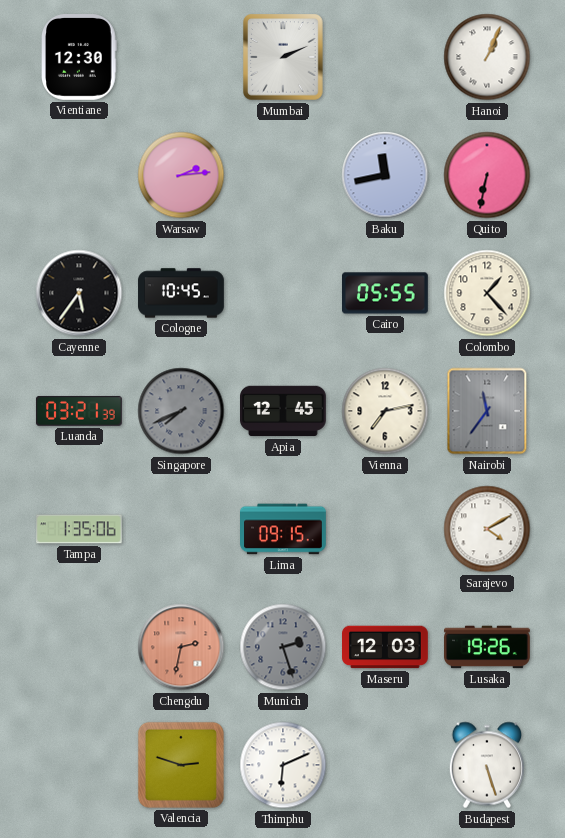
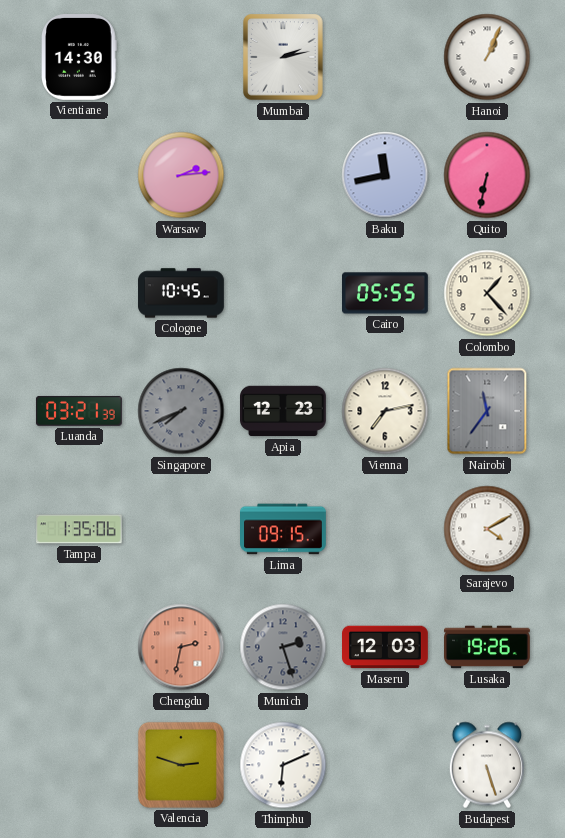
Vientiane: 12:30 -> 14:30 (80, 58)
Mumbai: 2:11 -> 2:13 (284, 57)
Cayenne: 5:36 -> none (79, 293)
Apia: 12:45 -> 12:23 (284, 411)
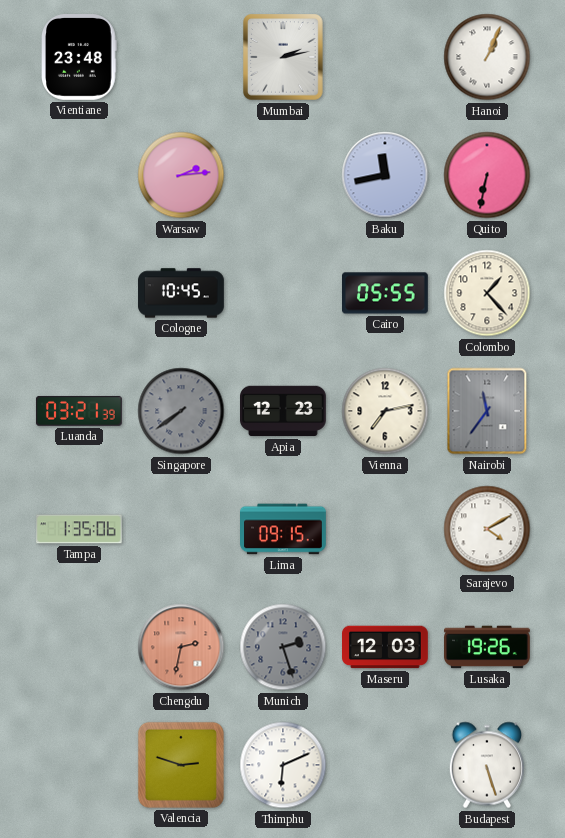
Vientiane: 14:30 -> 23:48 (80, 58)
Singapore: 7:41 -> 7:39 (181, 411)
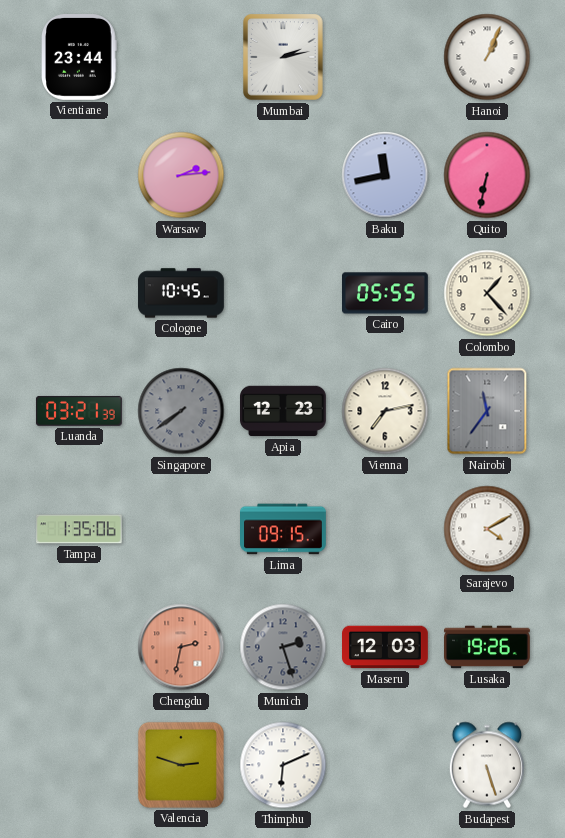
Vientiane: 23:48 -> 23:44 (80, 58)
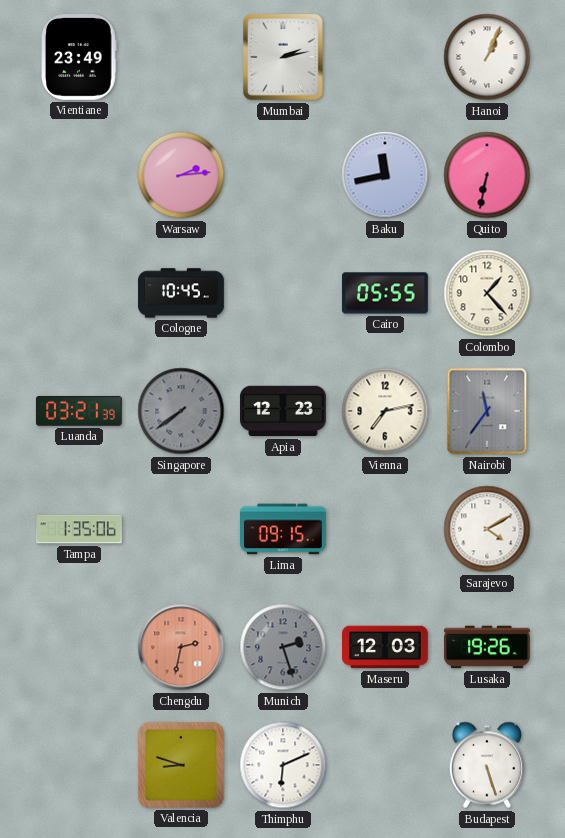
Vientiane: 23:44 -> 23:49 (80, 58)
Valencia: 2:48 -> 8:48 (181, 765)
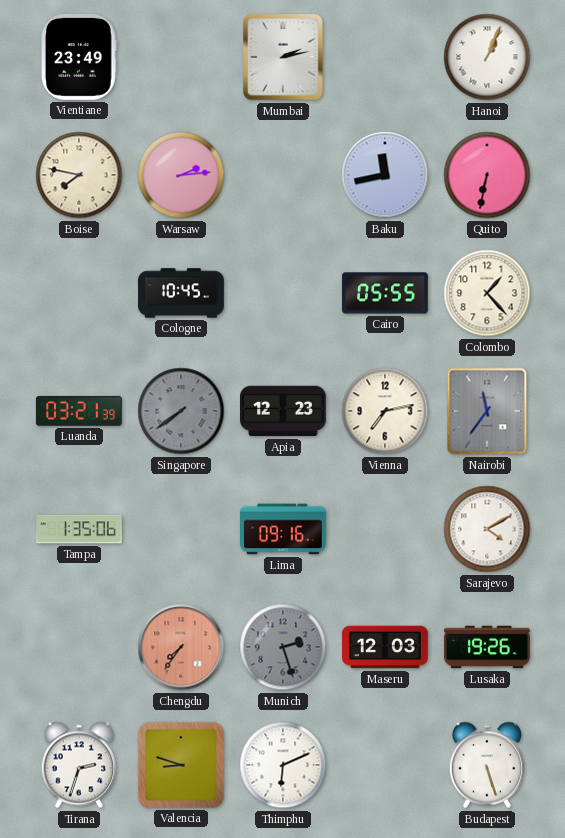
Boise: none -> 7:47 (79, 175)
Lima: 09:15 -> 09:16 (284, 529)
Chengdu: 2:32 -> 7:36 (181, 647)
Tirana: none -> 2:33 (78, 765)
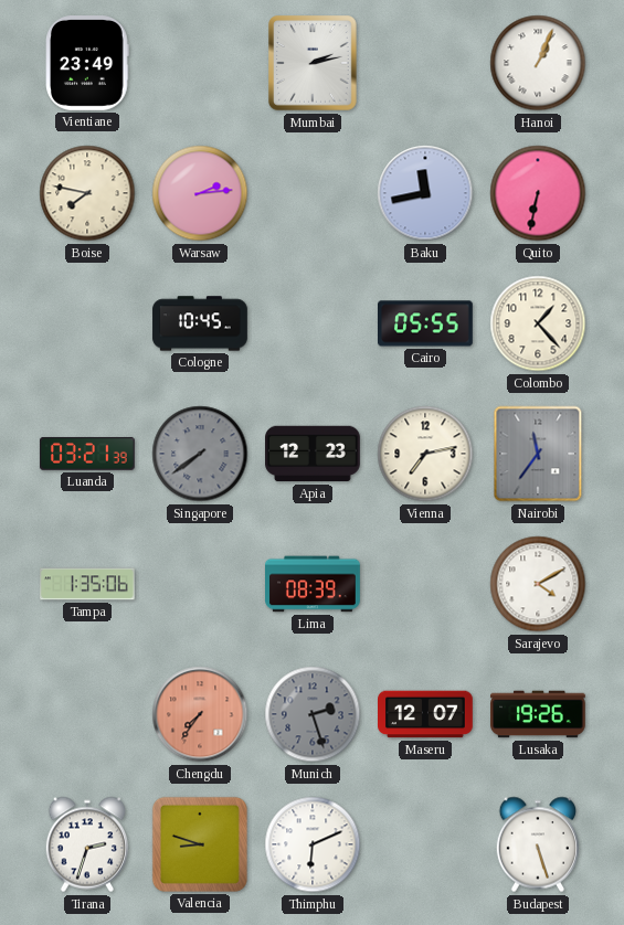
Lima: 09:16 -> 08:39 (314, 584)
Maseru: 12:03 -> 12:07 (426, 714)
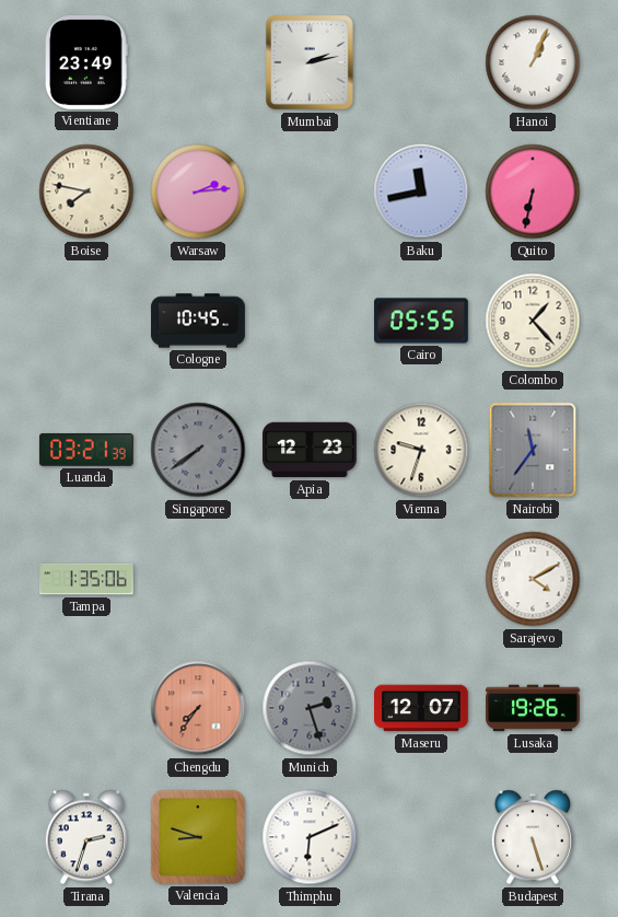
Vienna: 7:13 -> 9:33 (421, 450)
Lima: 08:39 -> none (314, 584)
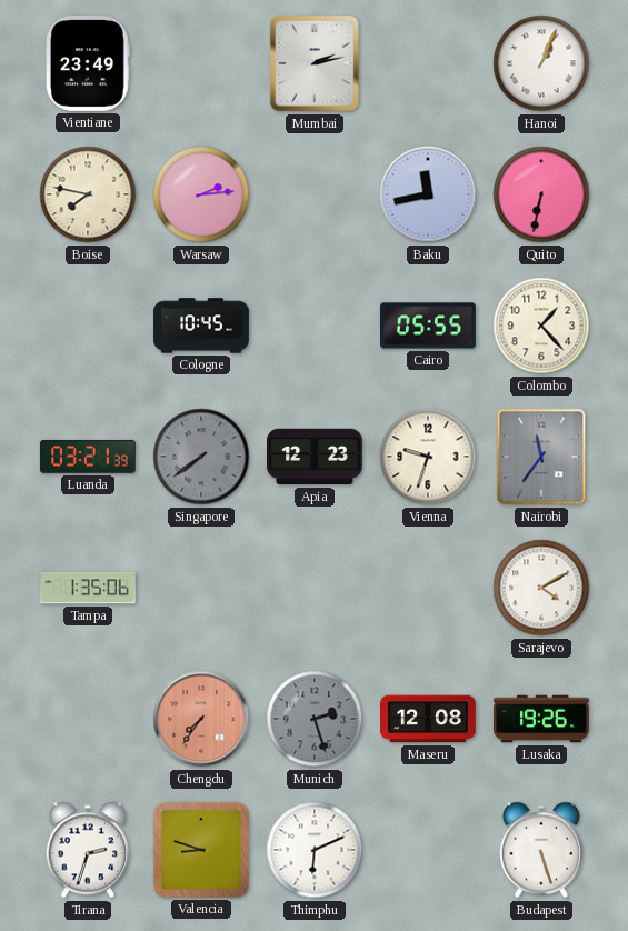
Maseru: 12:07 -> 12:08 (429, 719)
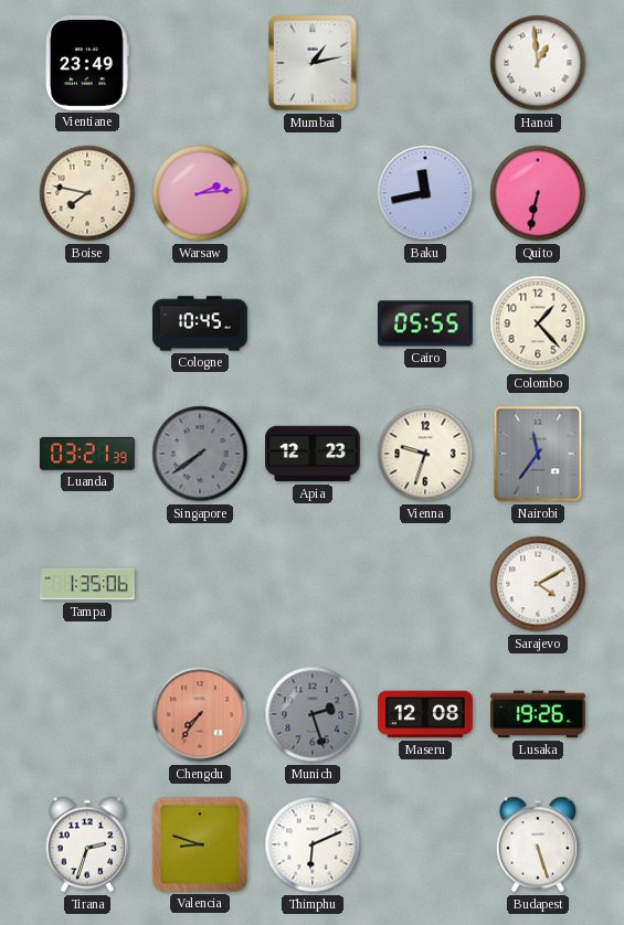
Mumbai: 2:13 -> 1:13 (314, 63)
Hanoi: 1:04 -> 12:59 (538, 63)
